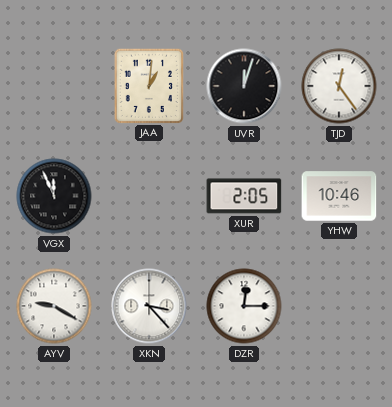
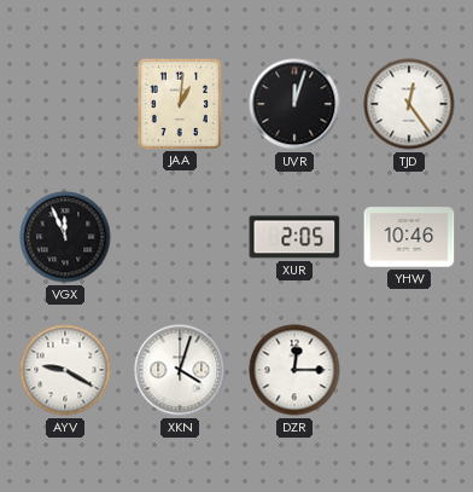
XKN: 3:23 -> 4:03 (180, 370)
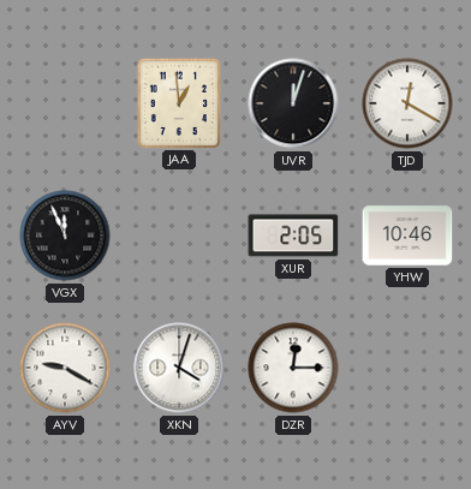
JAA: 1:01 -> 12:59 (178, 102)
TJD: 12:24 -> 12:20 (407, 103)
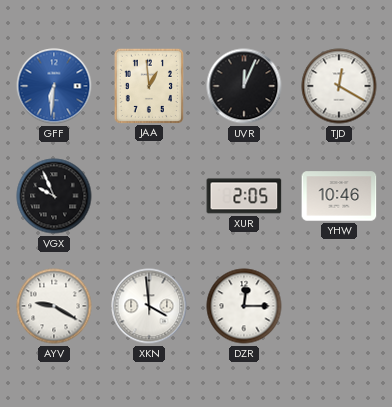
GFF: none -> 6:31 (54, 86)
UVR: 12:03 -> 12:04 (244, 86)
VGX: 11:56 -> 9:56 (54, 196)
XKN: 4:03 -> 3:59 (149, 306)
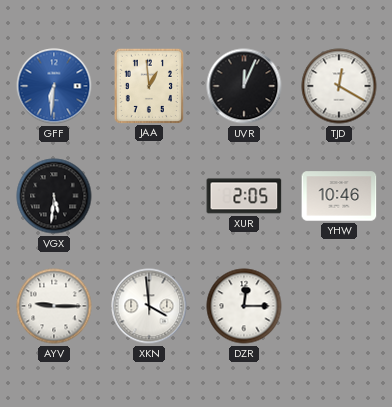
VGX: 9:56 -> 5:31 (54, 196)
AYV: 9:20 -> 9:15 (54, 306)
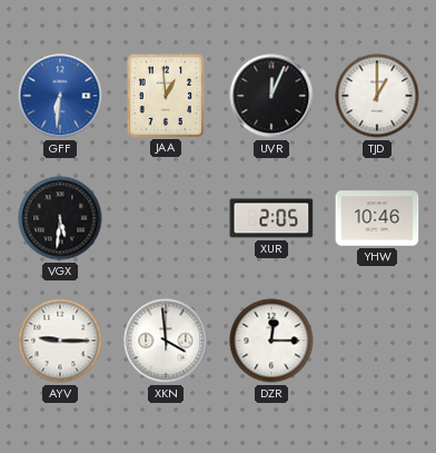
TJD: 12:20 -> 1:00 (377, 96)
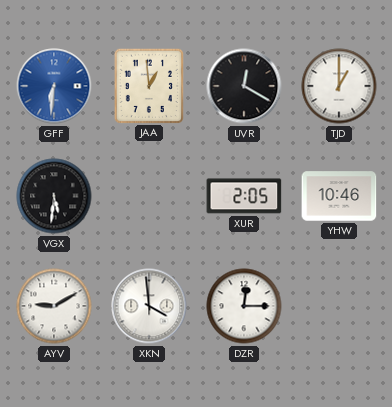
UVR: 12:04 -> 12:20 (244, 86)
AYV: 9:15 -> 9:10 (54, 306)
